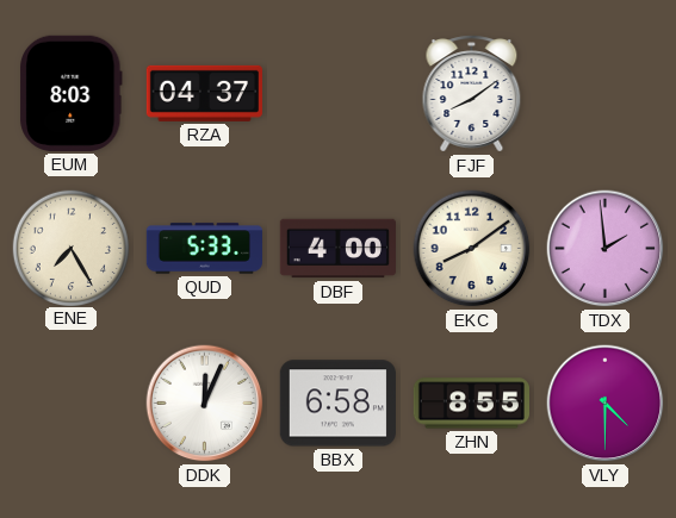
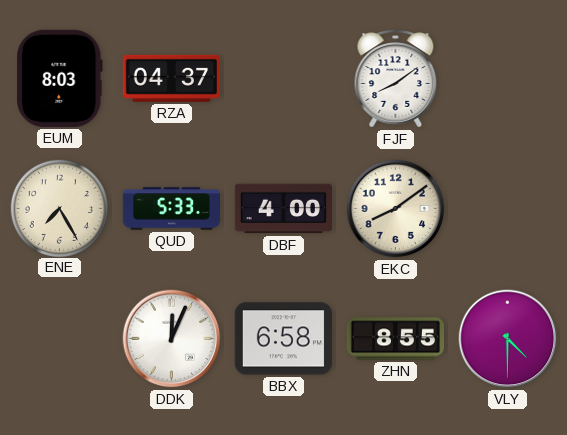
TDX: 1:59 -> none (606, 249)
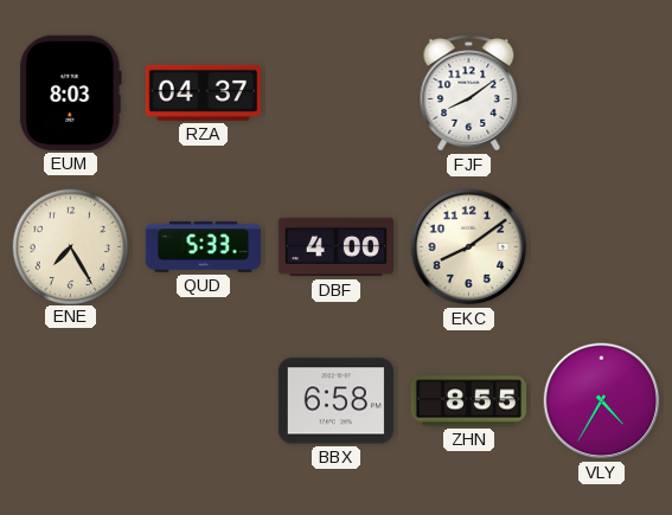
DDK: 12:04 -> none (172, 339)
VLY: 4:30 -> 4:35 (602, 401)
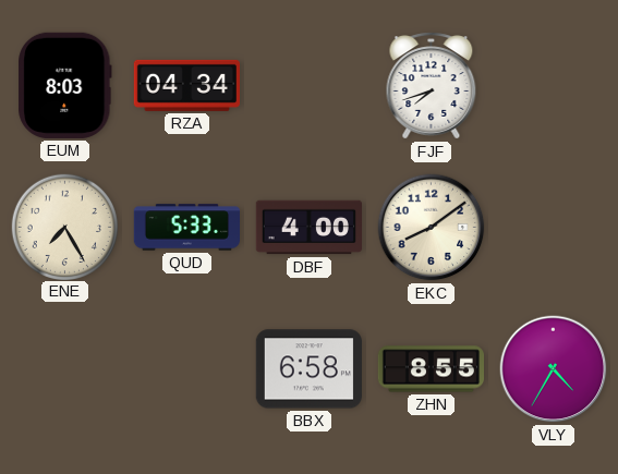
RZA: 04:37 -> 04:34 (186, 85)
FJF: 8:09 -> 7:42 (432, 86)
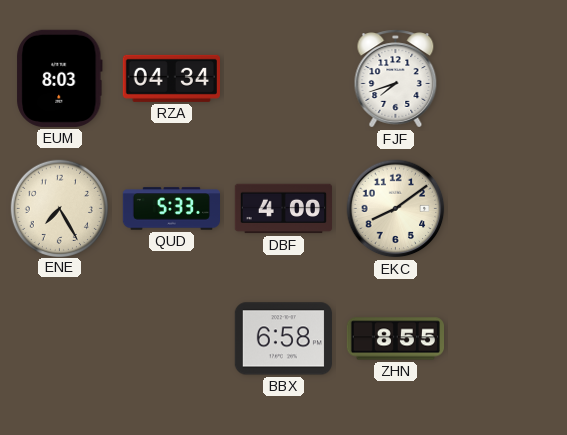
VLY: 4:35 -> none (554, 369)
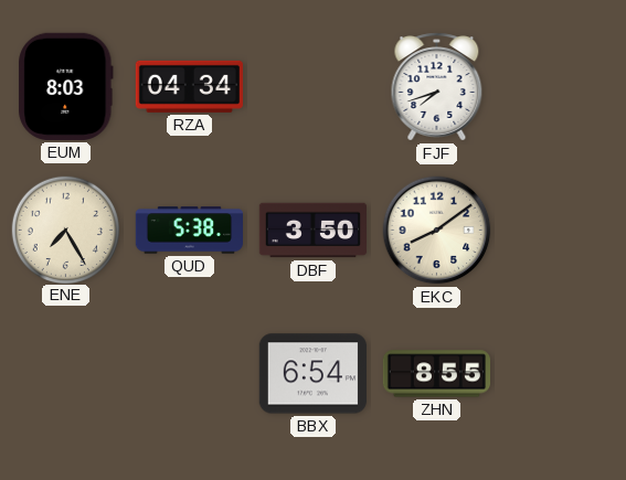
QUD: 5:33 -> 5:38 (189, 231)
DBF: 4:00 -> 3:50 (312, 231)
BBX: 6:58 -> 6:54 (312, 374)
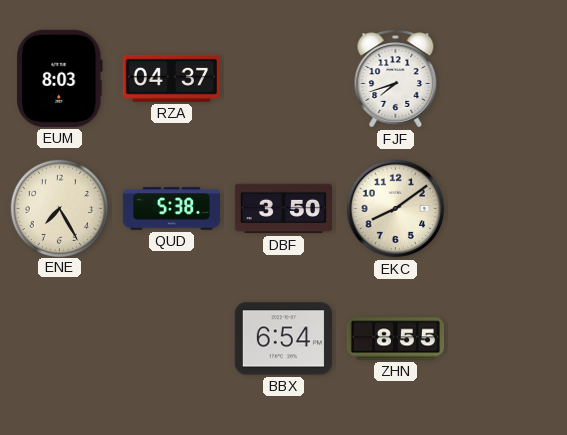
RZA: 04:34 -> 04:37 (171, 78)
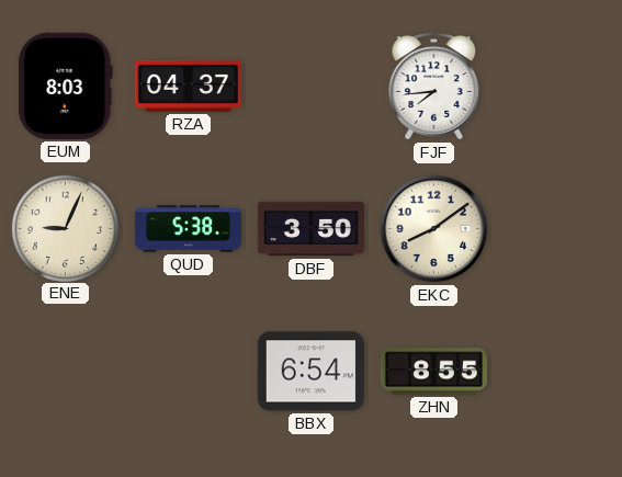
FJF: 7:42 -> 7:44 (434, 87)
ENE: 7:25 -> 9:04 (65, 228)
